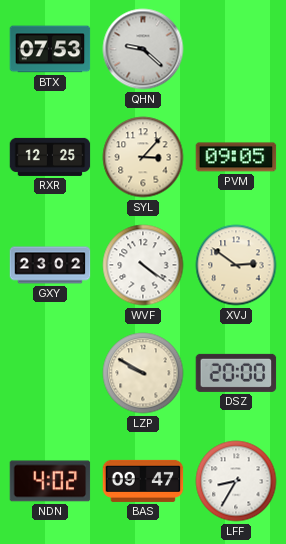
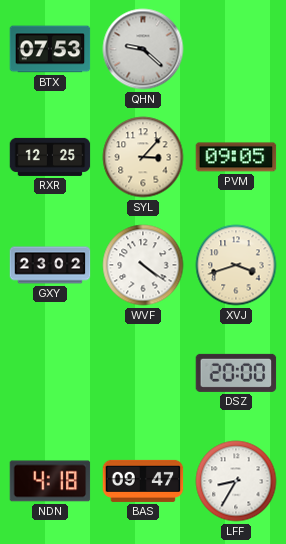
XVJ: 2:51 -> 3:42 (236, 265)
LZP: 9:50 -> none (143, 373)
NDN: 4:02 -> 4:18 (50, 481)
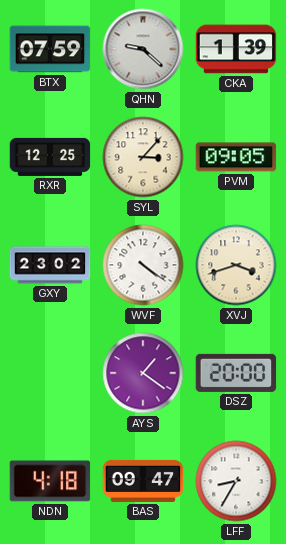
BTX: 07:53 -> 07:59 (50, 49)
CKA: none -> 1:39 (236, 49)
AYS: none -> 1:21 (143, 373)
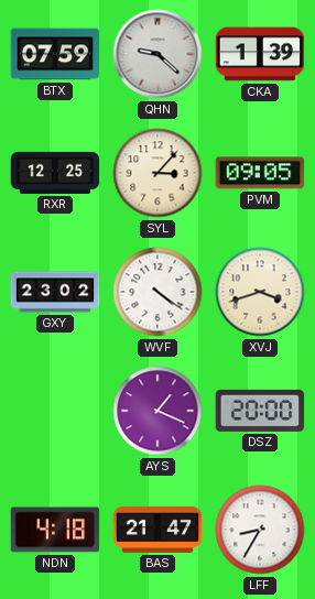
AYS: 1:21 -> 1:19 (157, 411)
BAS: 09:47 -> 21:47 (157, 530)
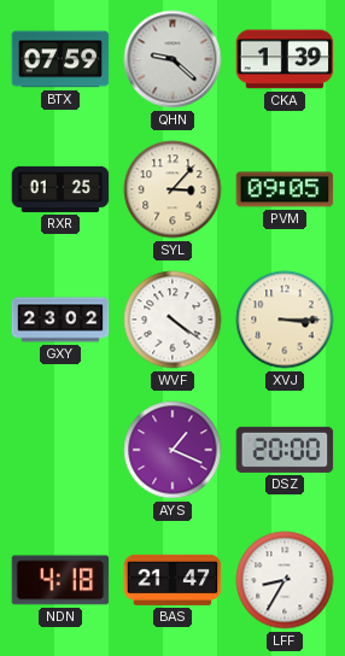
RXR: 12:25 -> 01:25 (60, 189)
XVJ: 3:42 -> 3:15 (285, 320)
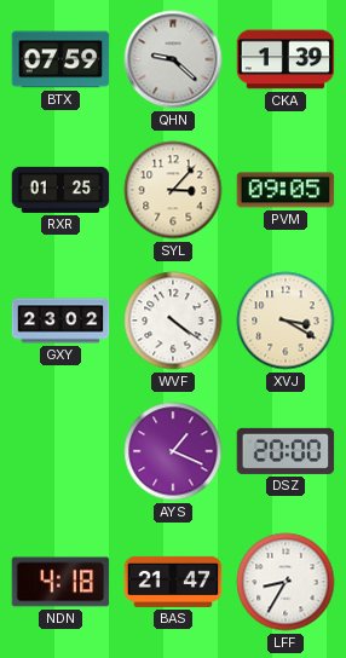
XVJ: 3:15 -> 3:20 (286, 321)
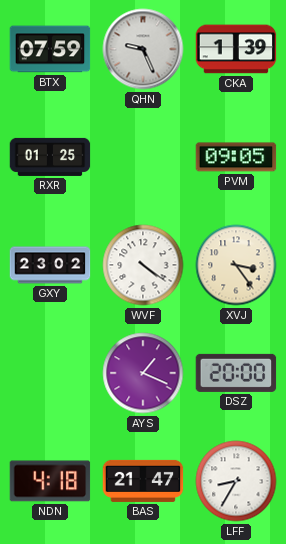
QHN: 9:22 -> 9:26 (143, 49)
SYL: 3:07 -> none (173, 190)
XVJ: 3:20 -> 3:24 (236, 265)
